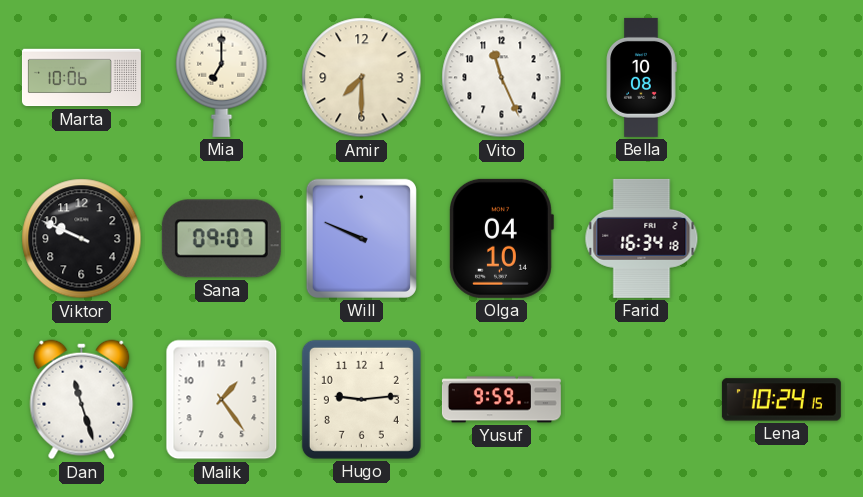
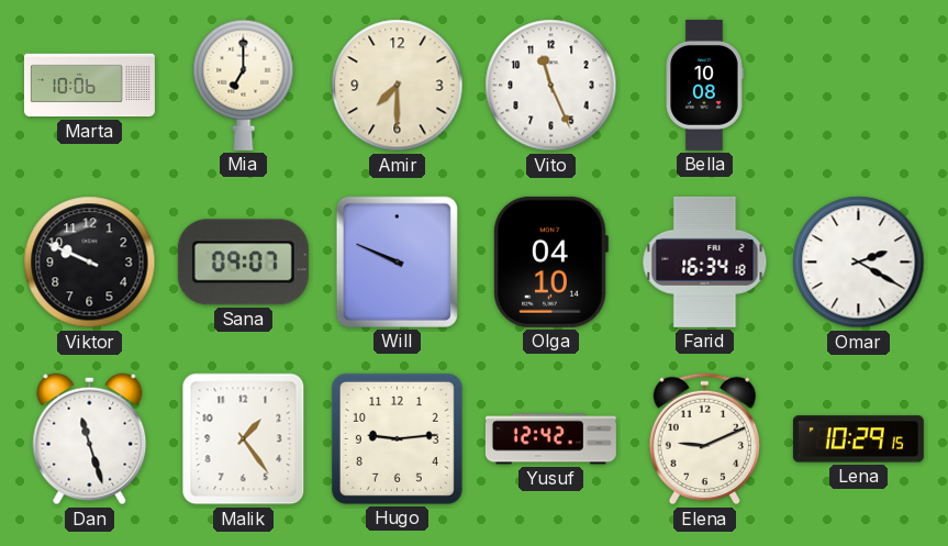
Omar: none -> 2:20 (859, 263)
Yusuf: 9:59 -> 12:42 (550, 439)
Elena: none -> 9:11 (704, 439)
Lena: 10:24 -> 10:29 (858, 439)
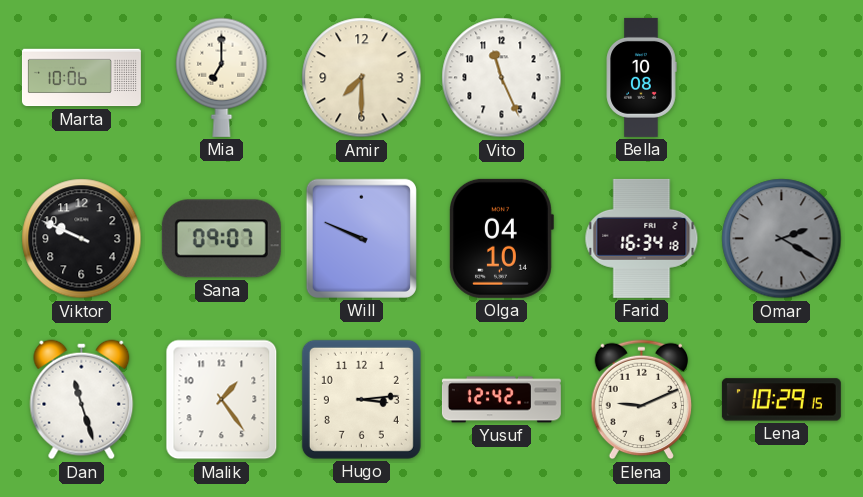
Omar dial: white -> grey (782, 239)
Hugo: 9:14 -> 3:14 (361, 399)
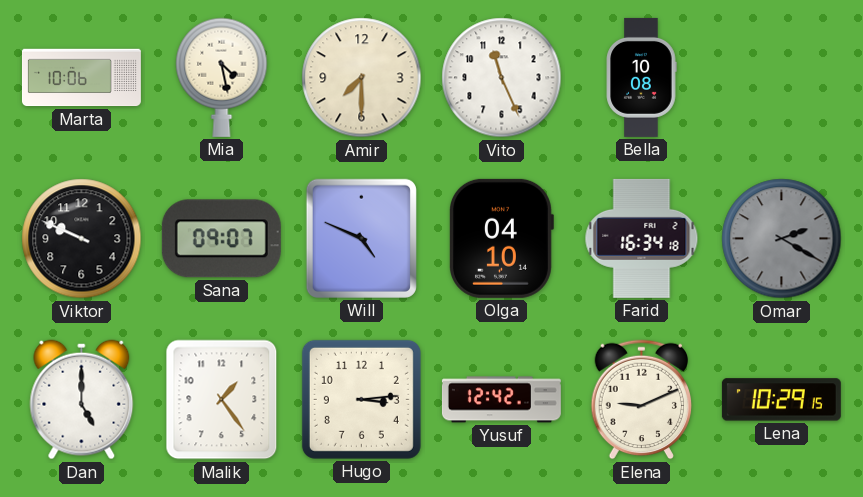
Mia: 7:00 -> 4:28 (222, 77)
Will: 9:49 -> 4:49 (361, 238)
Dan: 11:27 -> 5:00 (82, 400)
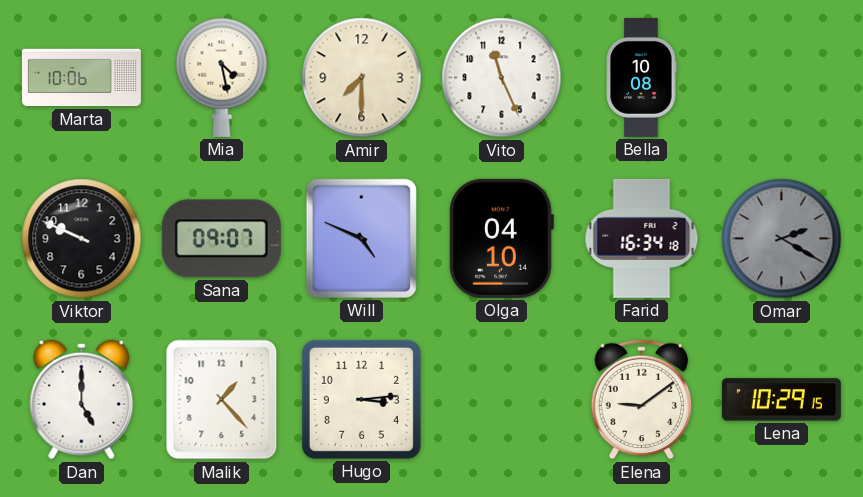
Malik: 1:24 -> 1:23 (222, 400)
Yusuf: 12:42 -> none (501, 400)
Elena: 9:11 -> 9:09 (641, 400)
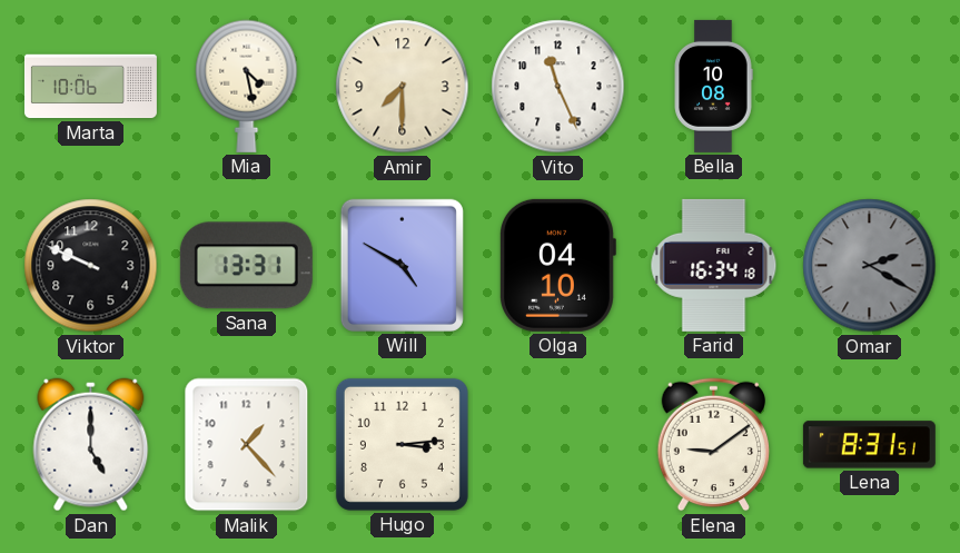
Sana: 09:07 -> 13:31 (246, 266)
Will: 4:49 -> 4:50 (402, 265)
Lena: 10:29 -> 8:31 (869, 445)
